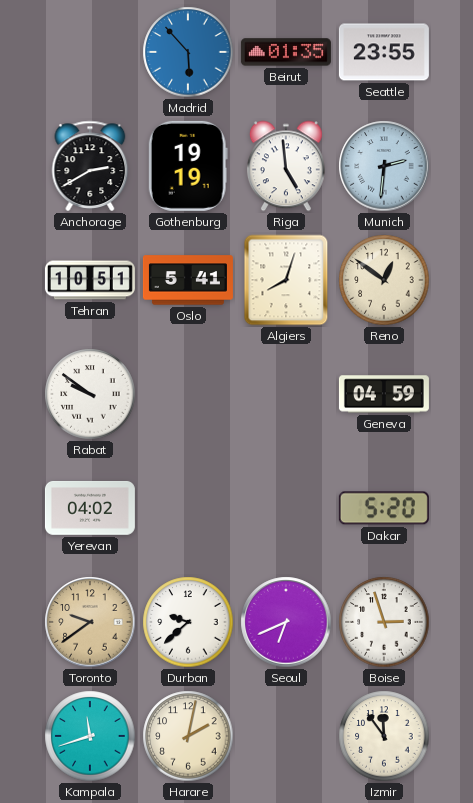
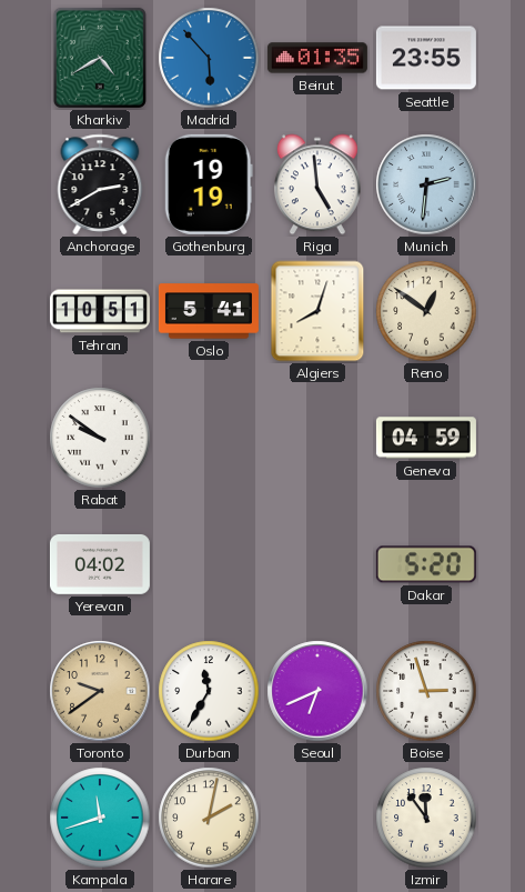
Kharkiv: none -> 4:40 (100, 58)
Durban: 9:38 -> 11:35 (209, 691)
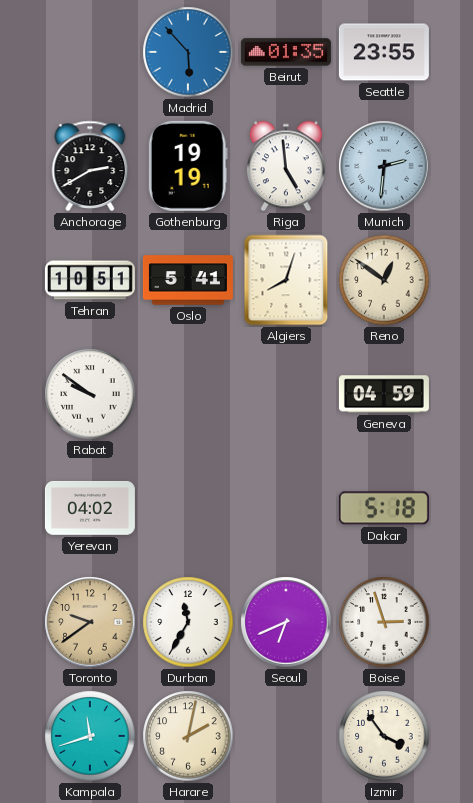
Kharkiv: 4:40 -> none (100, 58)
Dakar: 5:20 -> 5:18 (384, 508)
Izmir: 11:54 -> 3:54 (384, 736)
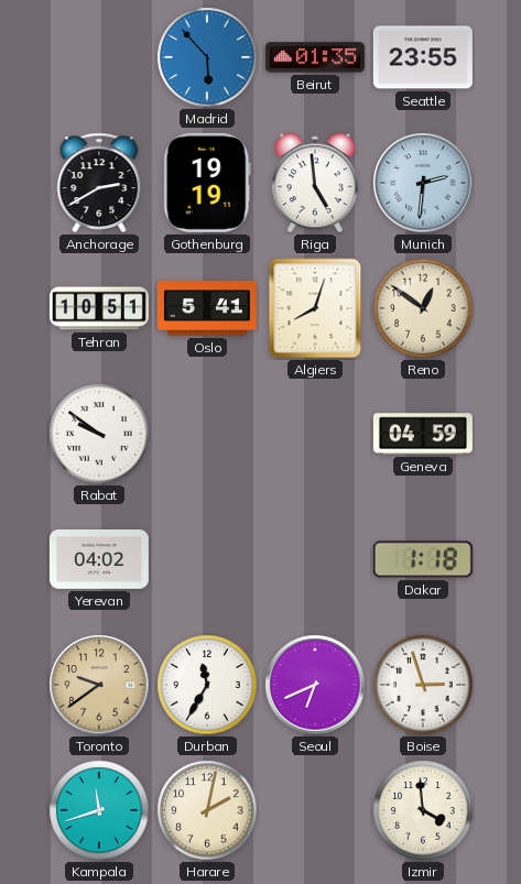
Dakar: 5:18 -> 1:18 (423, 559)
Izmir: 3:54 -> 3:59 (423, 810)
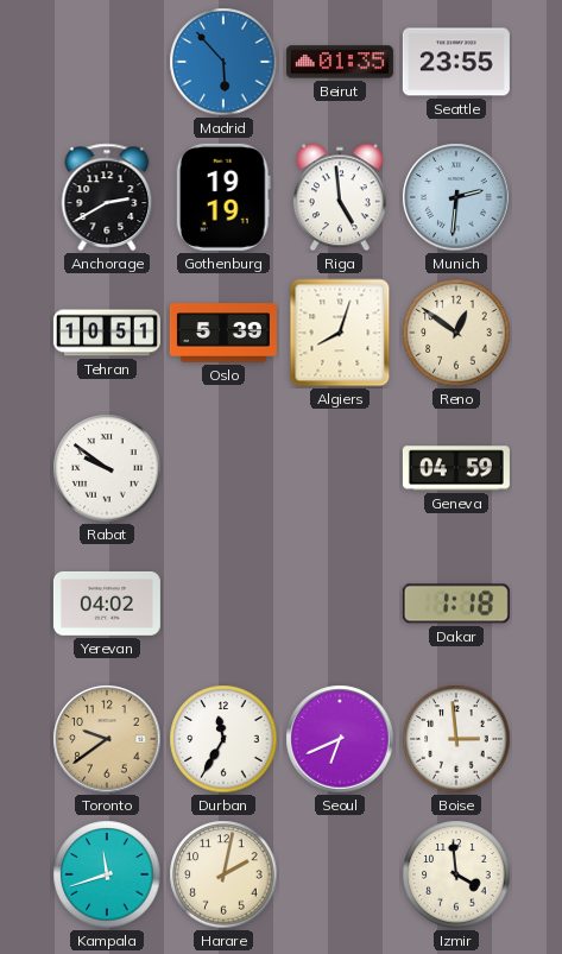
Oslo: 5:41 -> 5:39 (223, 333)
Boise: 2:57 -> 2:59 (456, 739)
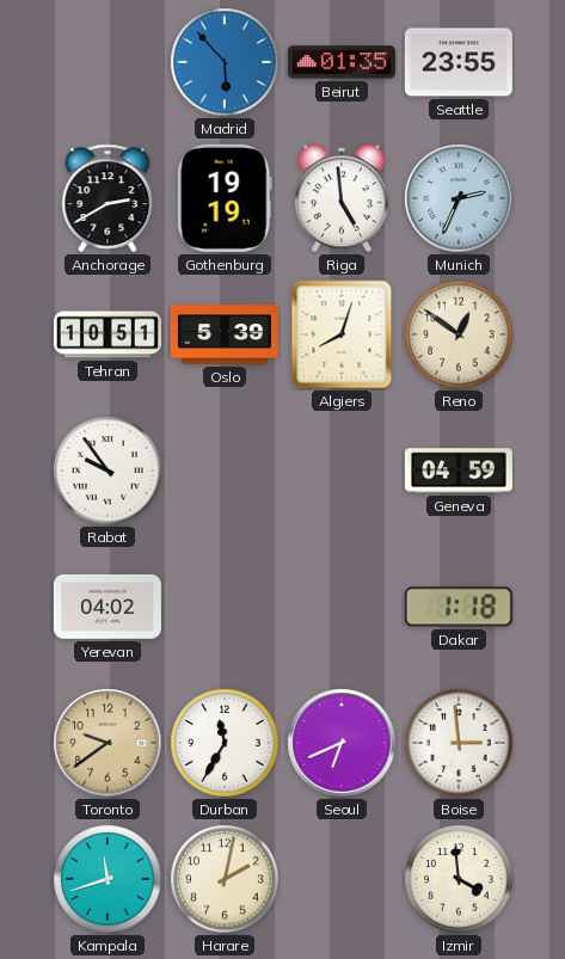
Munich: 2:31 -> 2:34 (459, 198)
Rabat: 9:51 -> 9:54 (108, 471)
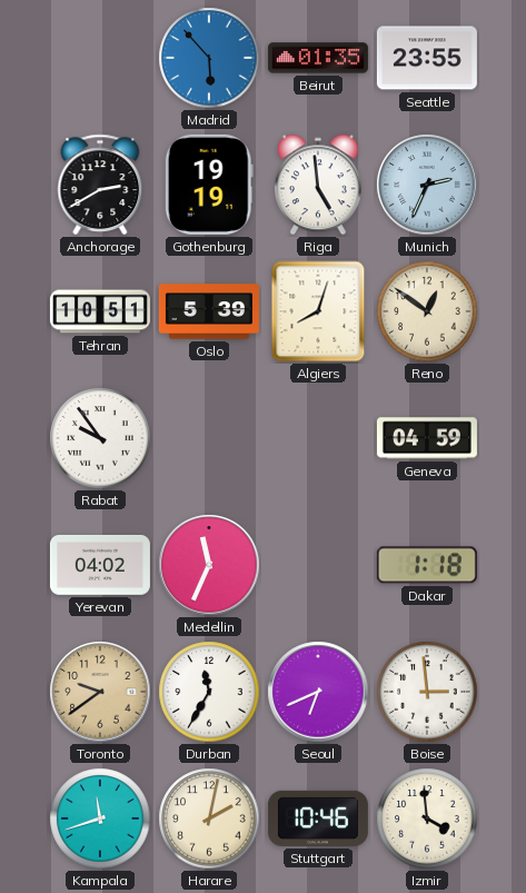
Medellin: none -> 11:34 (209, 565)
Stuttgart: none -> 10:46 (318, 818)
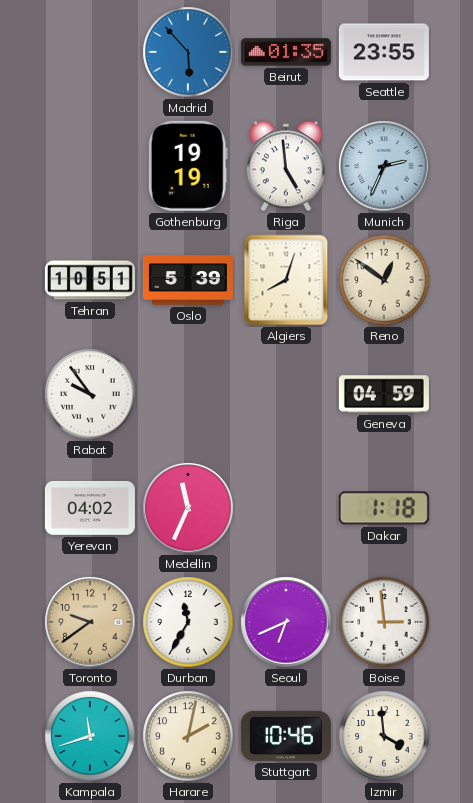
Anchorage: 2:40 -> none (100, 185)
